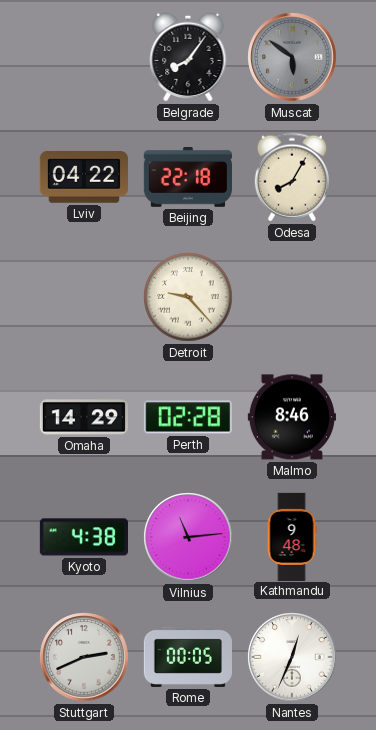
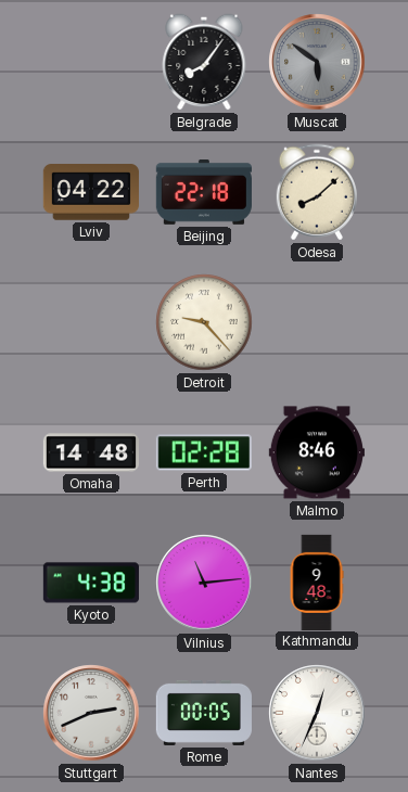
Odesa: 8:05 -> 8:08 (317, 192)
Omaha: 14:29 -> 14:48 (90, 452)
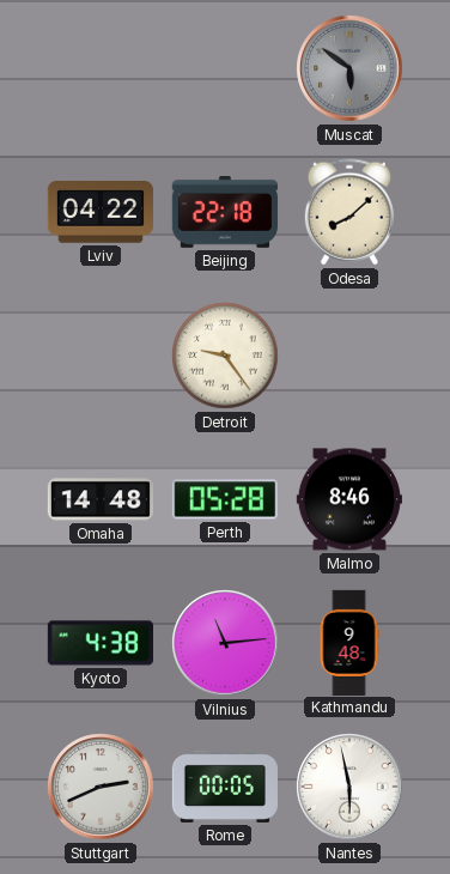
Belgrade: 8:06 -> none (204, 62)
Detroit: 9:23 -> 9:24 (225, 356)
Perth: 02:28 -> 05:28 (225, 499)
Nantes: 12:34 -> 5:58 (349, 787)
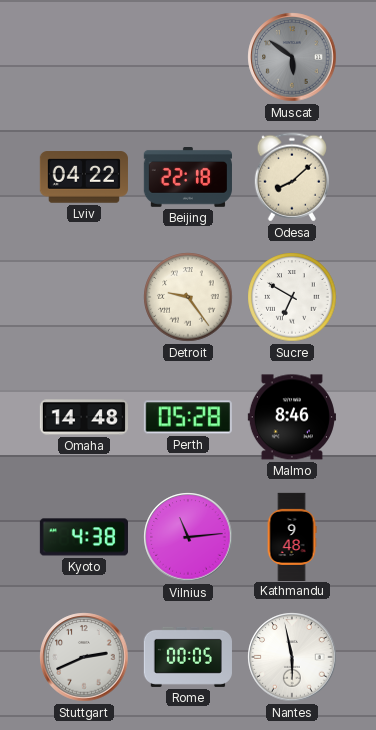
Sucre: none -> 6:50 (292, 297)
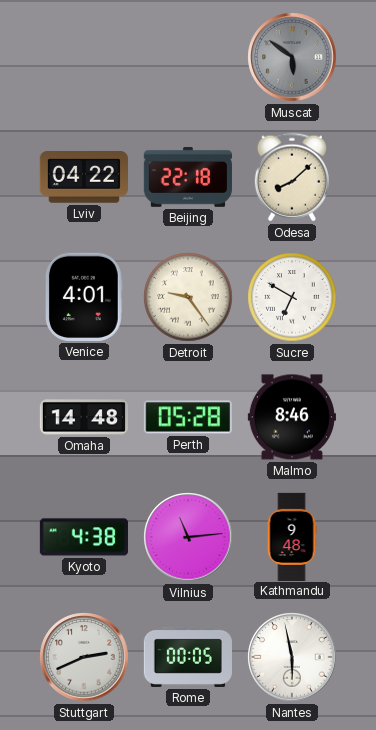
Venice: none -> 4:01 (84, 297)
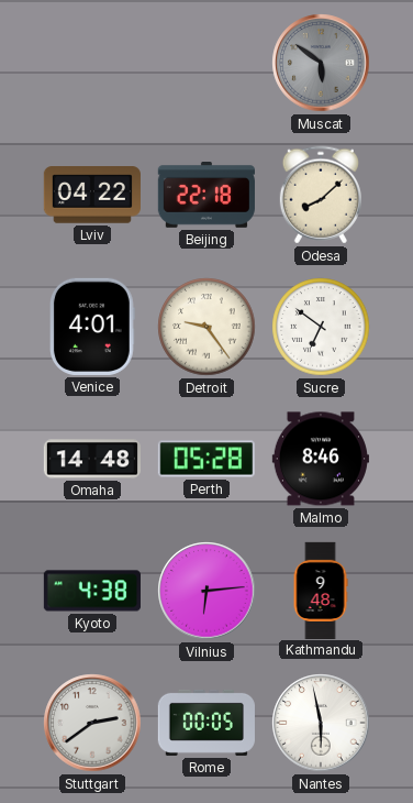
Sucre: 6:50 -> 6:51 (321, 327)
Vilnius: 11:14 -> 6:14 (206, 591)
Stuttgart: 2:41 -> 2:39 (92, 723)
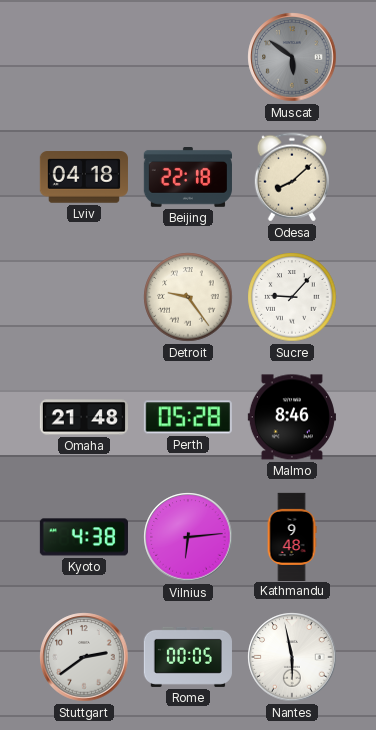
Lviv: 04:22 -> 04:18 (84, 177)
Venice: 4:01 -> none (92, 327)
Sucre: 6:51 -> 9:07 (292, 297)
Omaha: 14:48 -> 21:48 (83, 417)
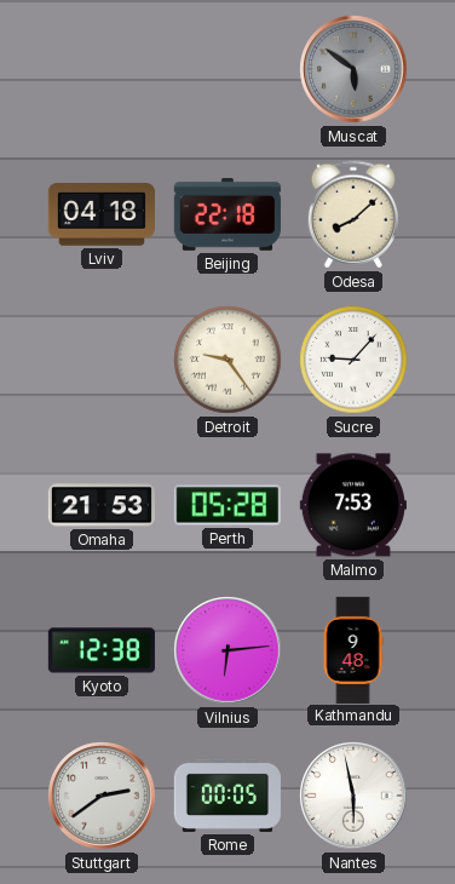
Omaha: 21:48 -> 21:53 (100, 505)
Malmo: 8:46 -> 7:53 (353, 505)
Kyoto: 4:38 -> 12:38 (102, 650)
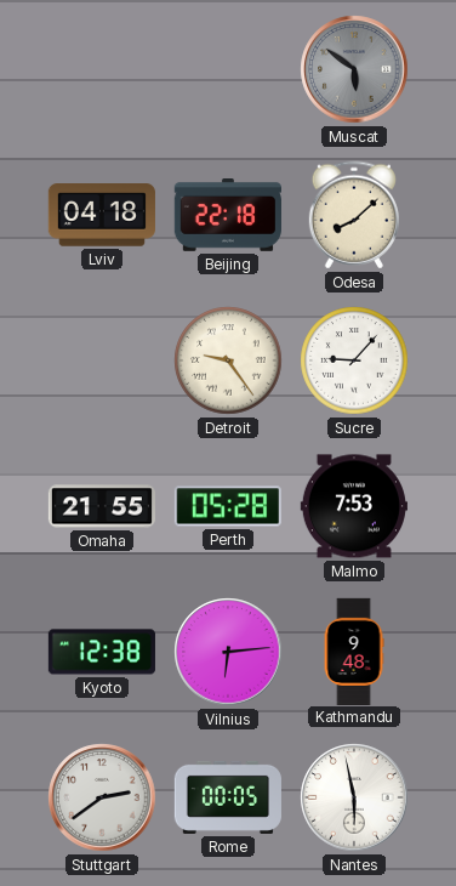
Omaha: 21:53 -> 21:55 (101, 506)
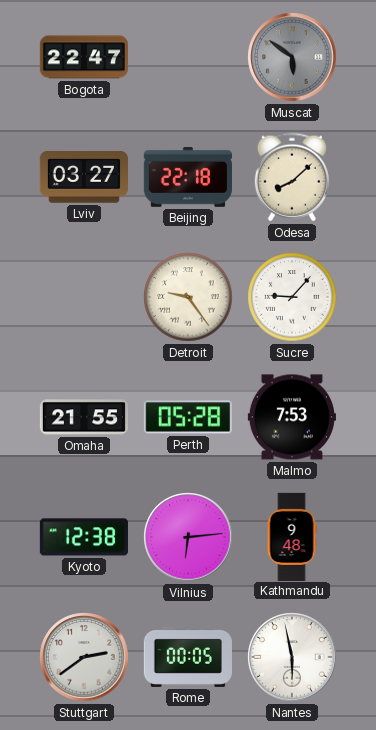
Bogota: none -> 22:47 (84, 57)
Lviv: 04:18 -> 03:27 (84, 177)
